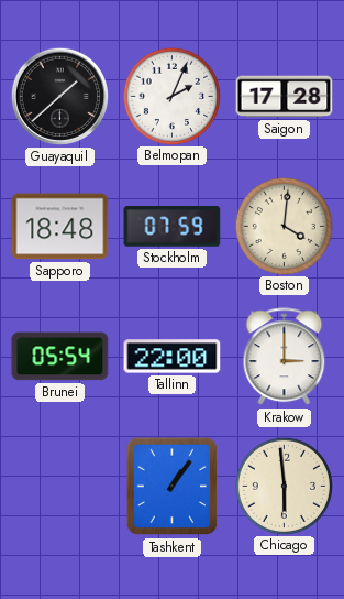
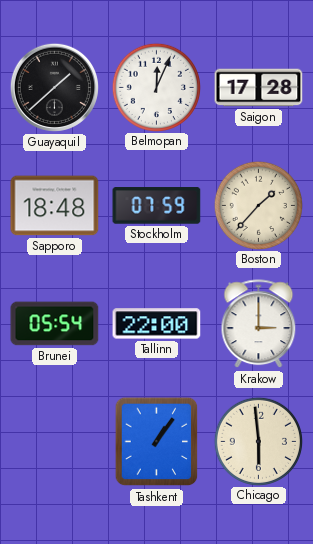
Belmopan: 2:04 -> 12:04 (156, 87)
Boston: 4:01 -> 1:37 (258, 205)
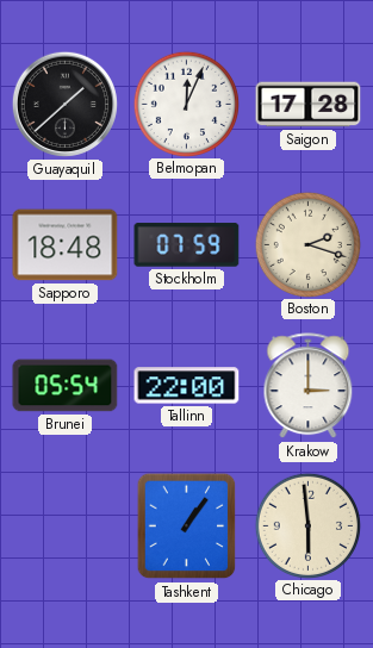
Boston: 1:37 -> 2:18 (307, 244)
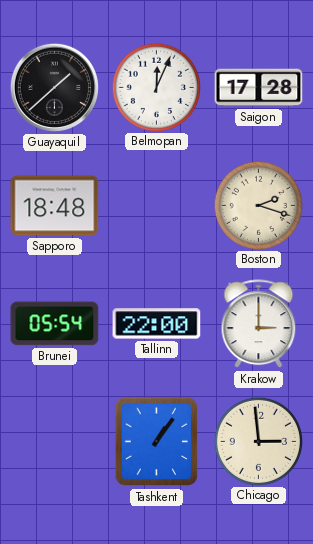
Stockholm: 07:59 -> none (187, 245)
Chicago: 5:59 -> 2:59 (258, 441)
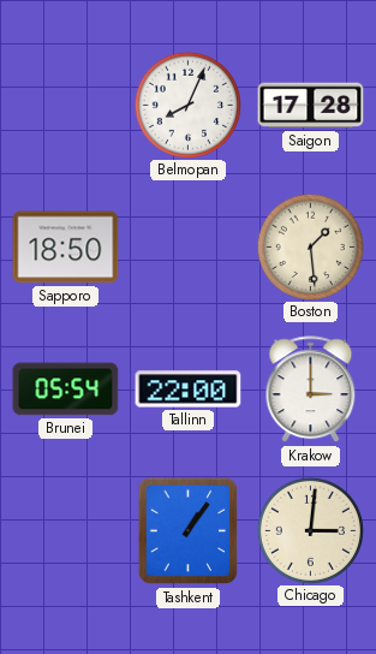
Guayaquil: 1:38 -> none (54, 87)
Belmopan: 12:04 -> 8:04 (187, 105)
Sapporo: 18:48 -> 18:50 (66, 248)
Boston: 2:18 -> 1:29 (310, 246)
Chicago: 2:59 -> 3:01 (310, 530)
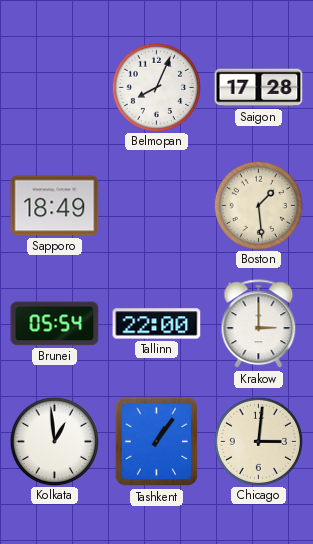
Sapporo: 18:50 -> 18:49 (55, 206)
Kolkata: none -> 12:59 (54, 441)
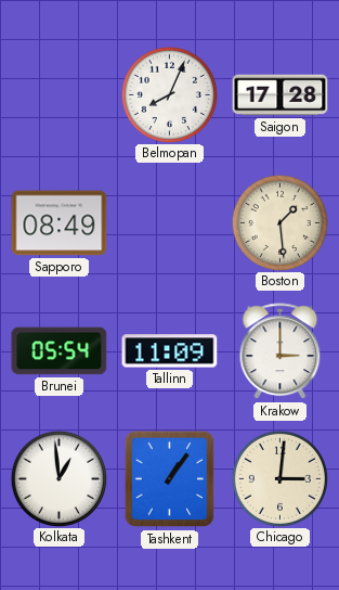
Sapporo: 18:49 -> 08:49 (60, 223)
Tallinn: 22:00 -> 11:09 (170, 351)
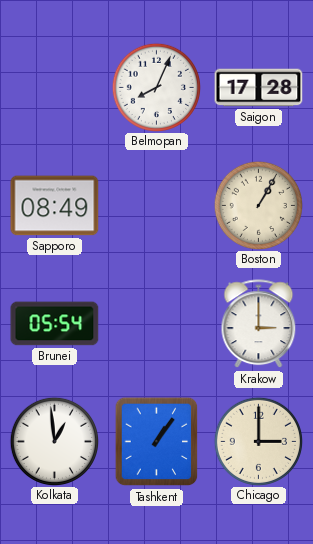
Boston: 1:29 -> 1:05 (258, 205)
Tallinn: 11:09 -> none (170, 351)
Chicago: 3:01 -> 3:00 (258, 441)
